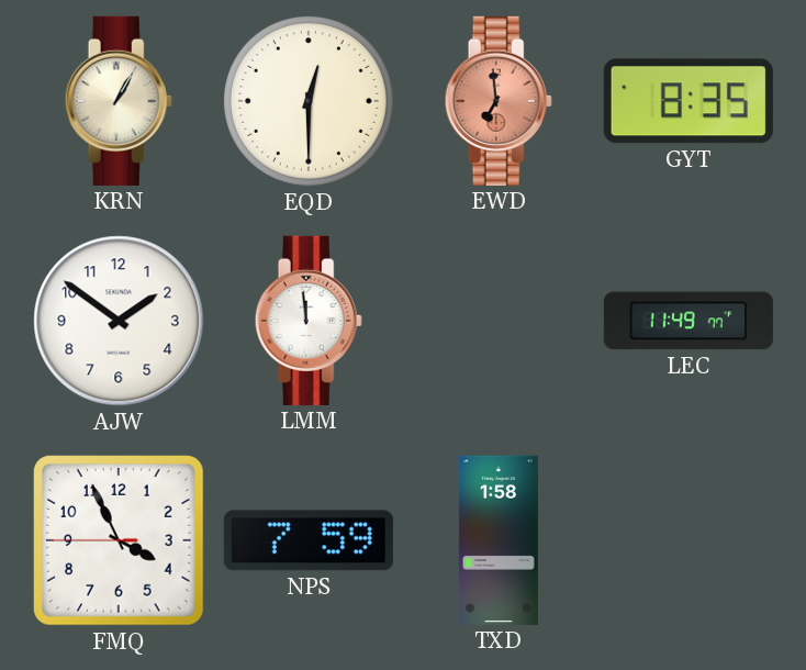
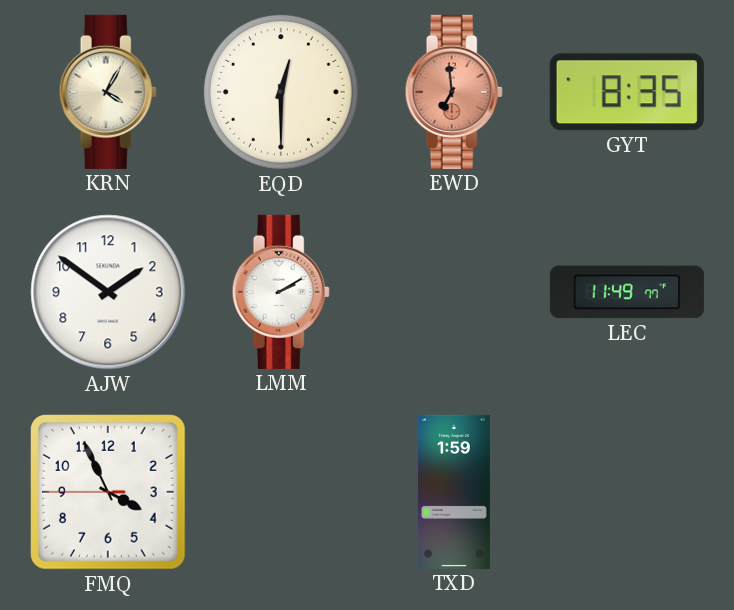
KRN: 1:05 -> 4:05 (108, 92)
LMM: 11:59 -> 2:10 (281, 292)
NPS: 7:59 -> none (309, 540)
TXD: 1:58 -> 1:59 (454, 492)
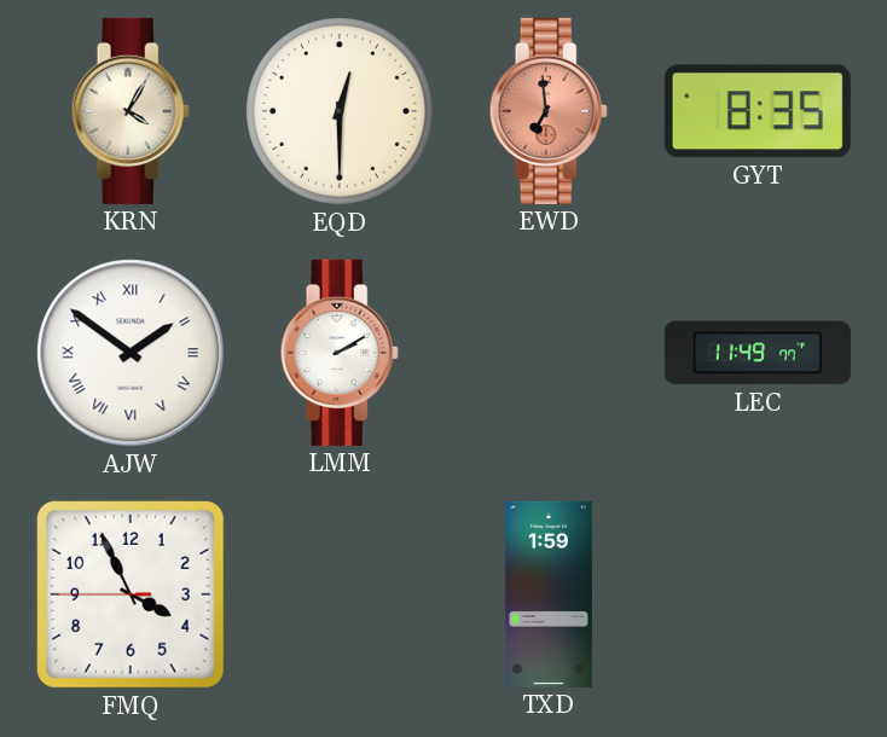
AJW numerals: Arabic -> Roman (131, 353)
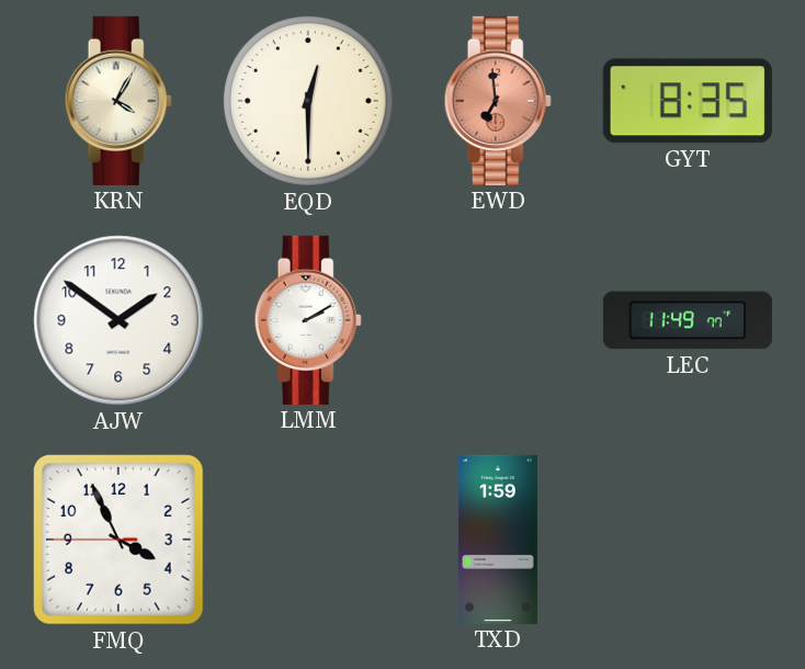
AJW numerals: Roman -> Arabic (118, 320)
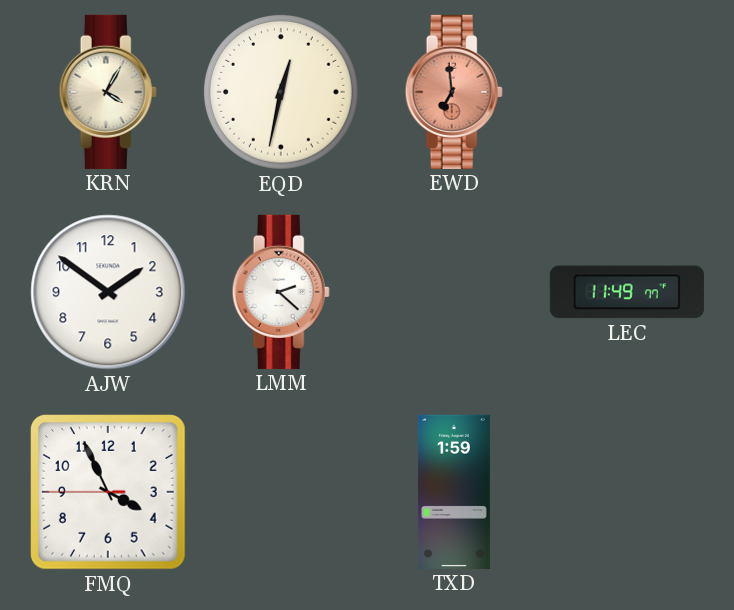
EQD: 12:30 -> 12:32 (281, 92)
GYT: 8:35 -> none (688, 101)
LMM: 2:10 -> 2:22 (281, 292)
